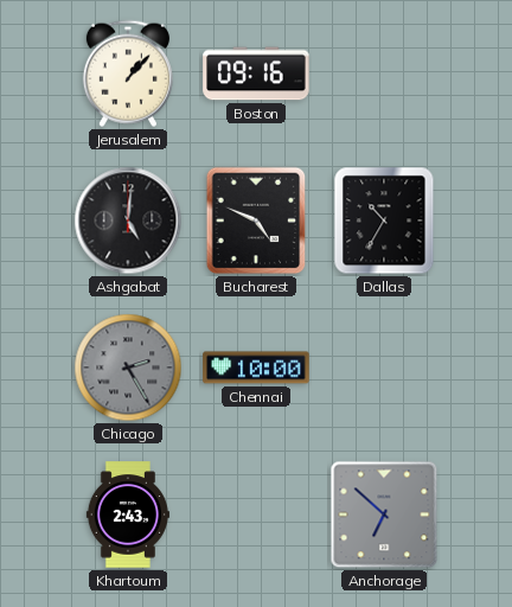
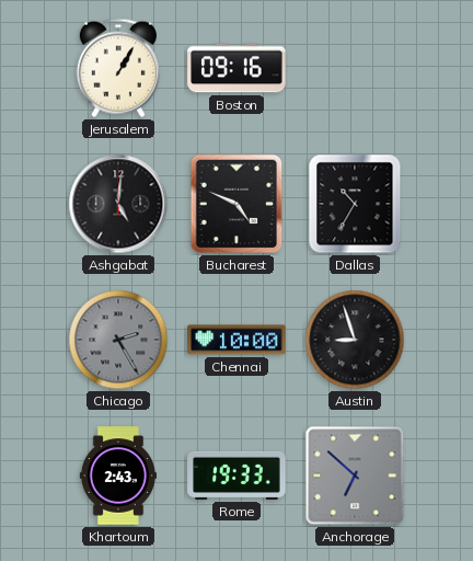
Jerusalem: 1:07 -> 1:05 (118, 68)
Austin: none -> 8:57 (355, 340)
Rome: none -> 19:33 (236, 476)
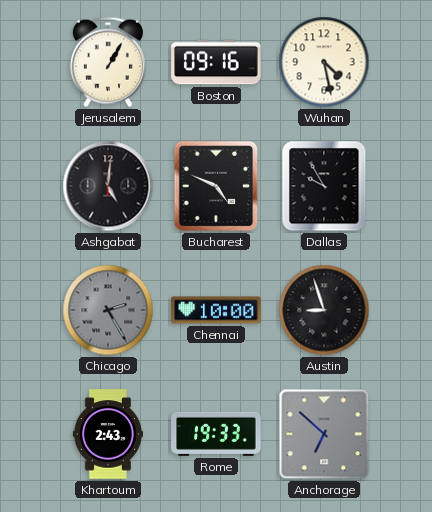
Wuhan: none -> 4:28 (324, 62)
Dallas: 10:35 -> 9:55 (324, 186)
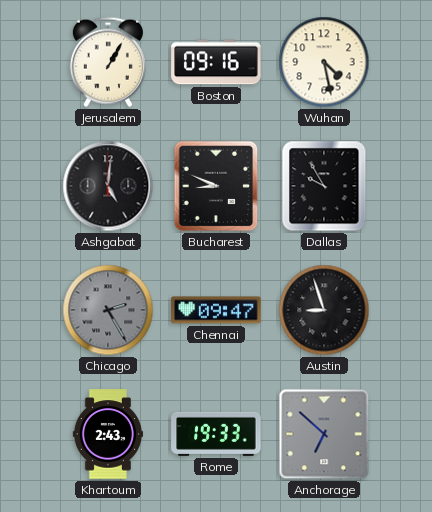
Bucharest: 4:49 -> 8:49 (216, 186)
Chennai: 10:00 -> 09:47 (216, 310)
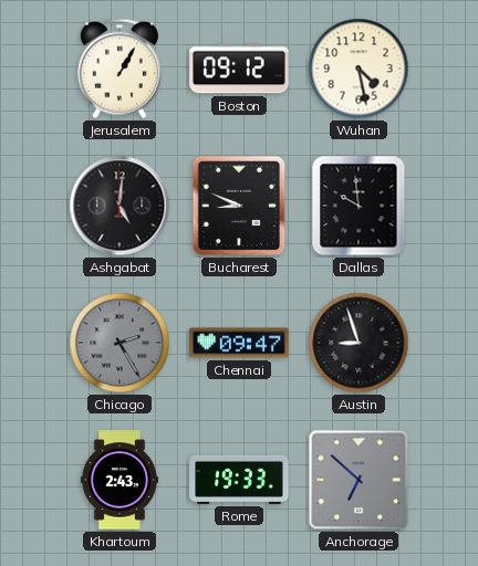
Boston: 09:16 -> 09:12 (239, 69)
Dallas: 9:55 -> 9:59 (358, 206)
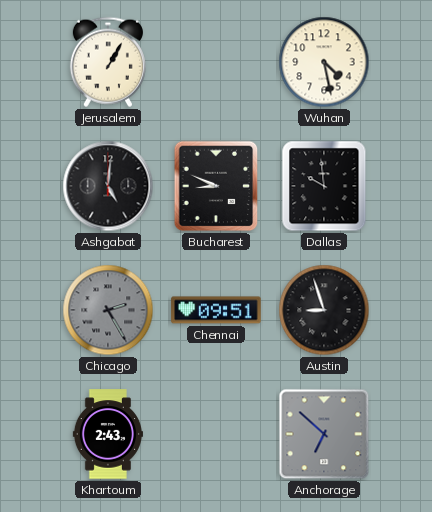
Boston: 09:12 -> none (239, 69)
Chennai: 09:47 -> 09:51 (216, 310)
Rome: 19:33 -> none (239, 480)
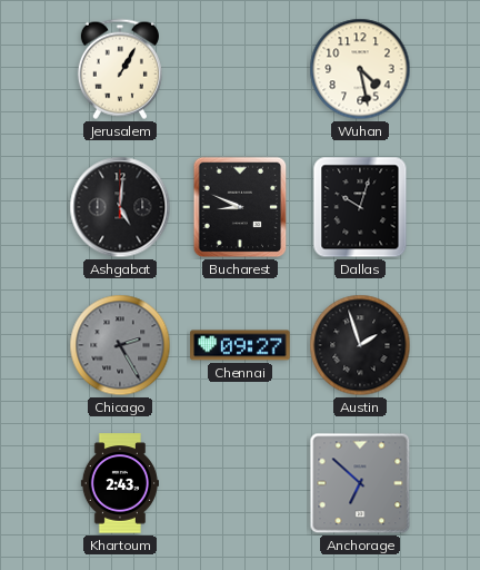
Dallas: 9:59 -> 10:03 (360, 207)
Chennai: 09:51 -> 09:27 (240, 345)
Austin: 8:57 -> 1:57 (360, 345)
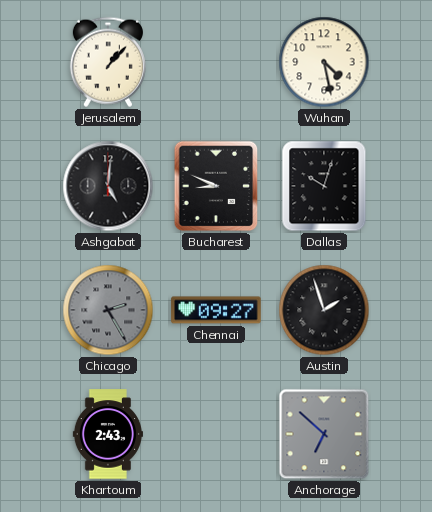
Jerusalem: 1:05 -> 1:07 (108, 62)
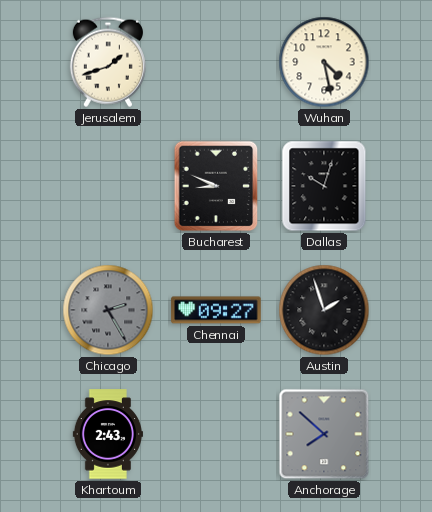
Jerusalem: 1:07 -> 1:42 (108, 62)
Ashgabat: 5:01 -> none (108, 186)
Anchorage: 6:52 -> 7:52 (324, 434)
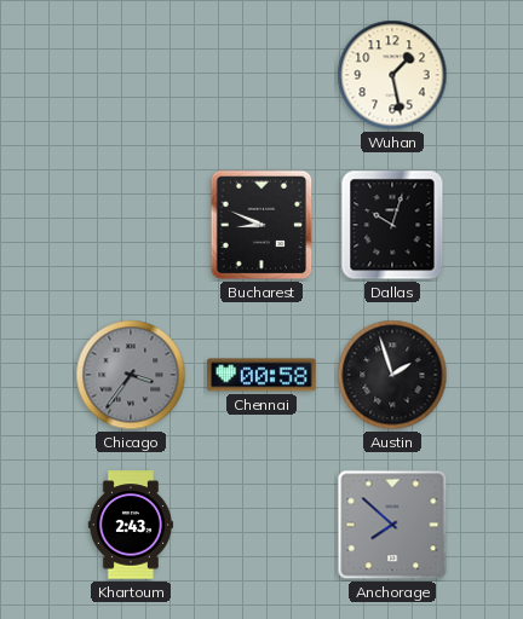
Jerusalem: 1:42 -> none (108, 62)
Wuhan: 4:28 -> 1:28 (392, 75)
Chicago: 2:25 -> 3:36 (131, 375)
Chennai: 09:27 -> 00:58 (261, 375)
